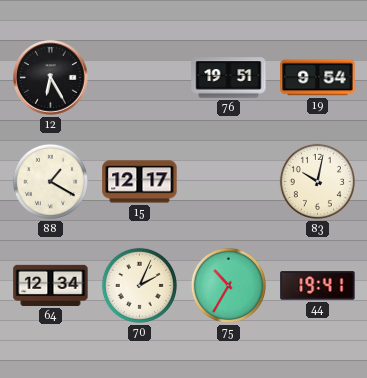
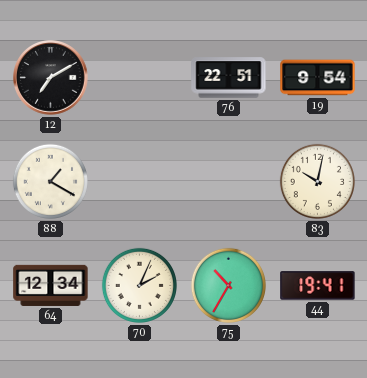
12: 6:25 -> 7:10 (51, 78)
76: 19:51 -> 22:51 (229, 78)
15: 12:17 -> none (140, 182)
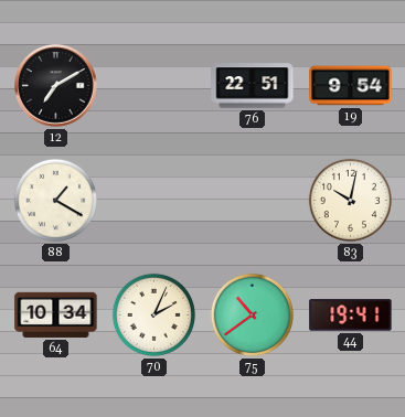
64: 12:34 -> 10:34 (56, 314)
75: 10:35 -> 10:39 (252, 314)
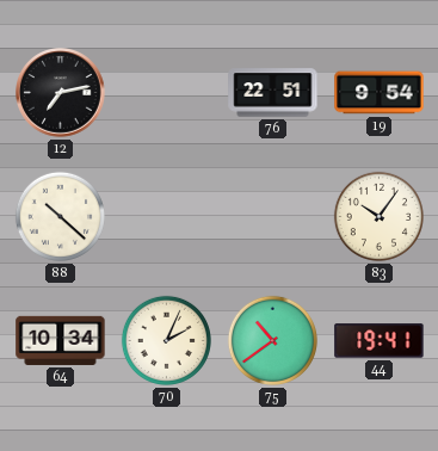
12: 7:10 -> 7:13 (61, 93)
88: 1:20 -> 10:22 (60, 216)
83: 10:02 -> 10:06 (378, 216)
